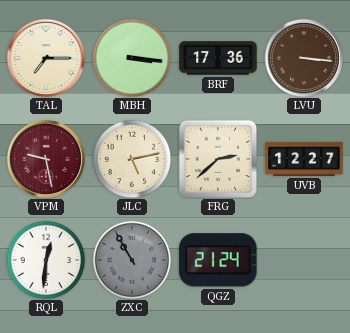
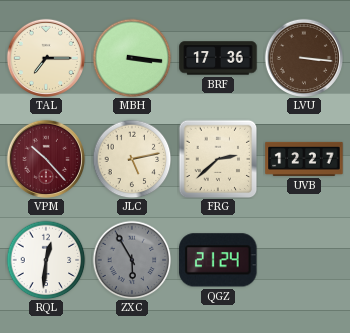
VPM: 9:28 -> 10:23 (46, 159)
ZXC: 10:55 -> 5:55 (132, 260)
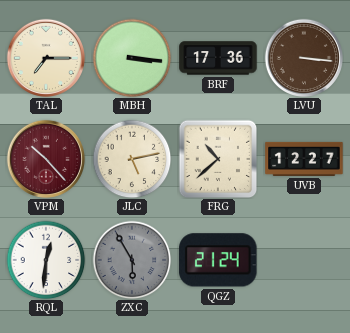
FRG: 2:38 -> 10:38 (218, 159)
